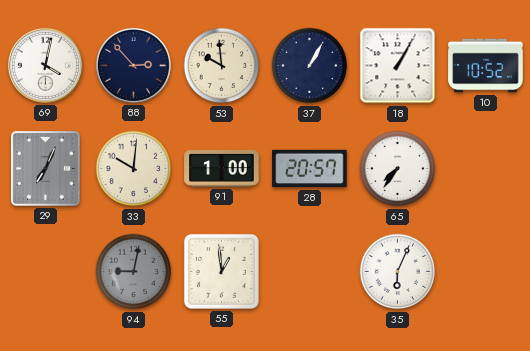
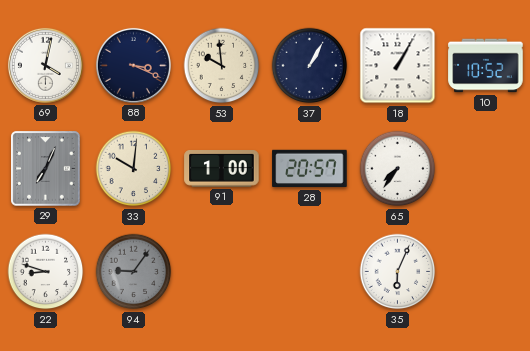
88: 2:53 -> 3:19 (133, 65)
22: none -> 8:48 (46, 272)
94: 9:02 -> 9:06 (134, 272)
55: 12:59 -> none (221, 271)
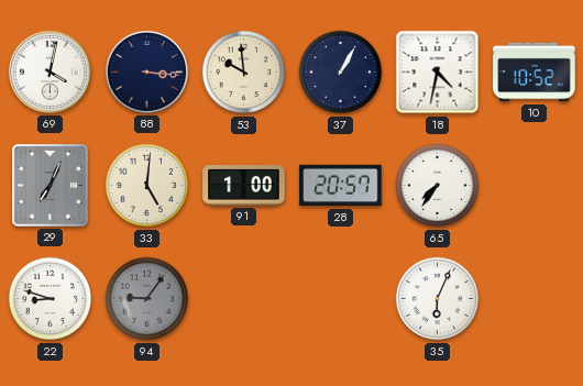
88: 3:19 -> 3:16 (146, 71)
18: 1:05 -> 4:32 (438, 73)
33: 10:01 -> 5:01 (147, 186)
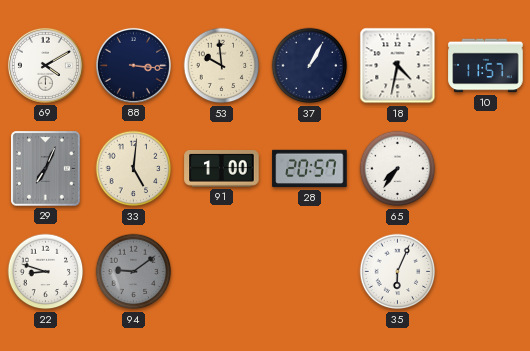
69: 4:02 -> 4:10 (45, 65)
10: 10:52 -> 11:57 (486, 66)
94: 9:06 -> 9:09 (134, 272)
